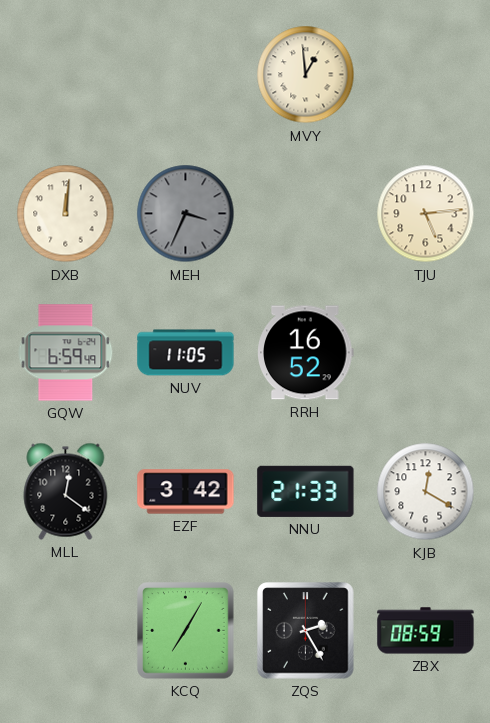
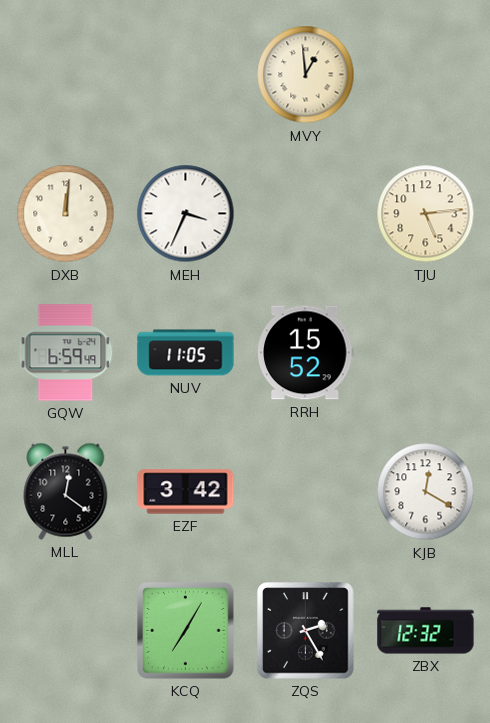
MEH dial: grey -> white (186, 214)
RRH: 16:52 -> 15:52 (306, 353)
NNU: 21:33 -> none (306, 491)
ZBX: 08:59 -> 12:32 (426, 631)
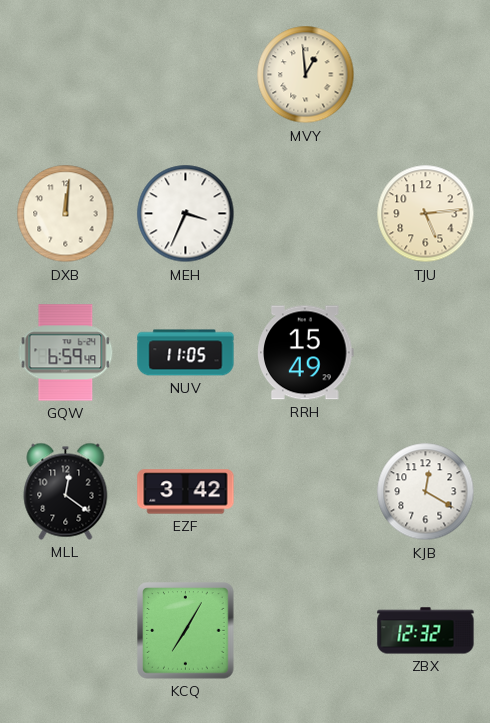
RRH: 15:52 -> 15:49 (306, 353)
ZQS: 2:25 -> none (306, 631)
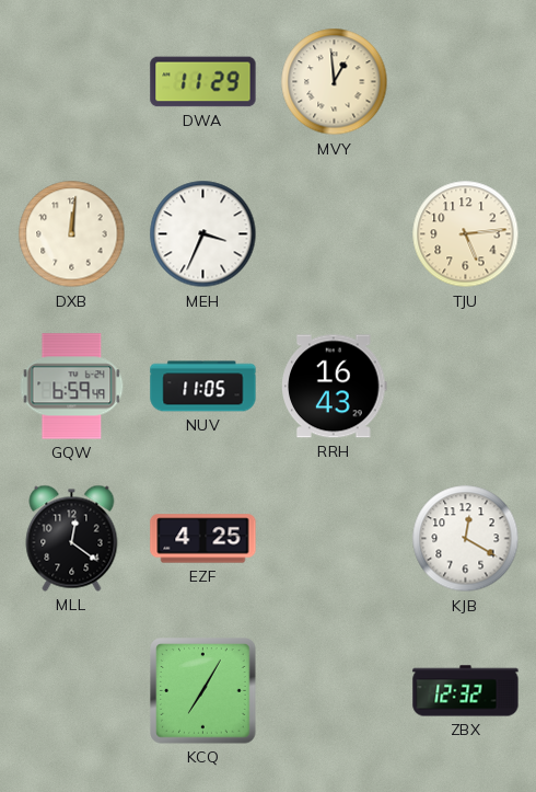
DWA: none -> 11:29 (203, 82)
RRH: 15:49 -> 16:43 (335, 387)
EZF: 3:42 -> 4:25 (203, 539)
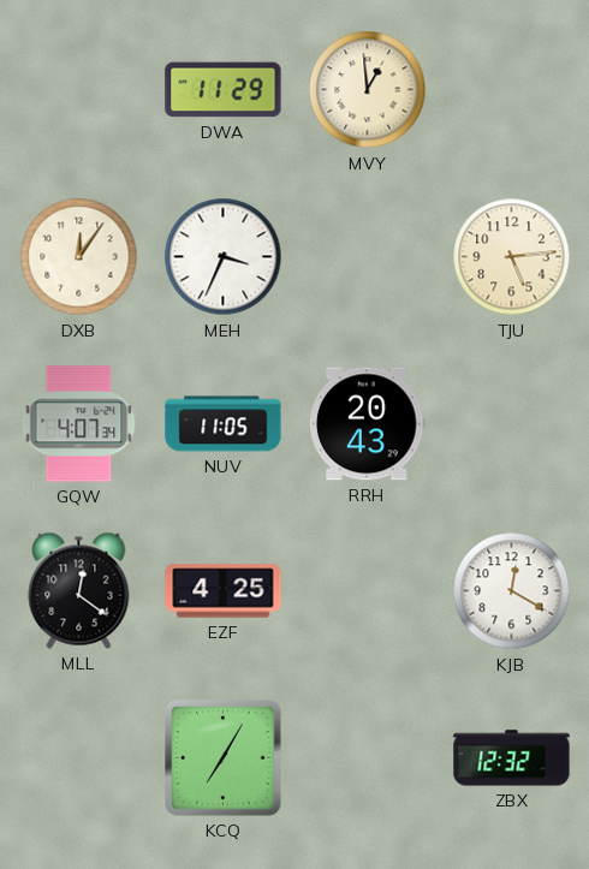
DXB: 12:01 -> 12:06 (79, 257)
GQW: 6:59 -> 4:07 (79, 424)
RRH: 16:43 -> 20:43 (368, 424)
